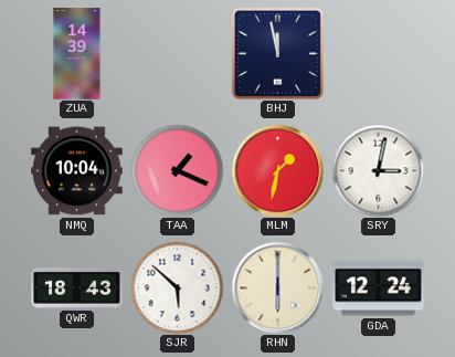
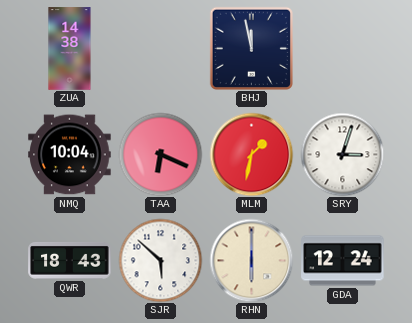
ZUA: 14:39 -> 14:38 (70, 49)
TAA: 1:19 -> 6:19 (160, 154)
SRY: 3:02 -> 3:03 (342, 154)
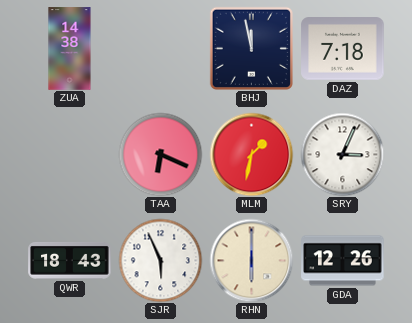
DAZ: none -> 7:18 (343, 49)
NMQ: 10:04 -> none (70, 155)
SRY: 3:03 -> 3:04 (342, 154)
SJR: 5:52 -> 5:56 (160, 260)
GDA: 12:24 -> 12:26 (343, 261)
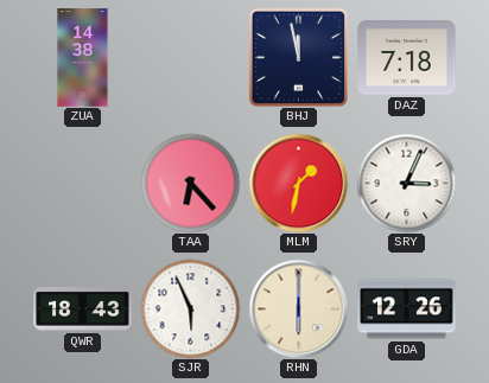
TAA: 6:19 -> 6:23 (190, 183)
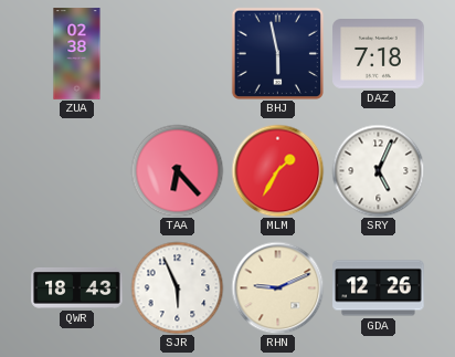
ZUA: 14:38 -> 02:38 (77, 54)
BHJ: 11:58 -> 5:58 (277, 53)
MLM: 1:32 -> 1:35 (277, 170)
SRY: 3:04 -> 5:04 (378, 170)
RHN: 6:00 -> 9:11 (277, 287)
